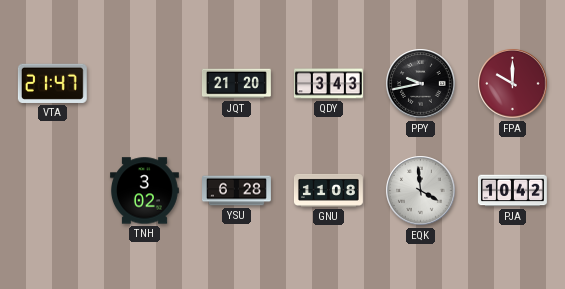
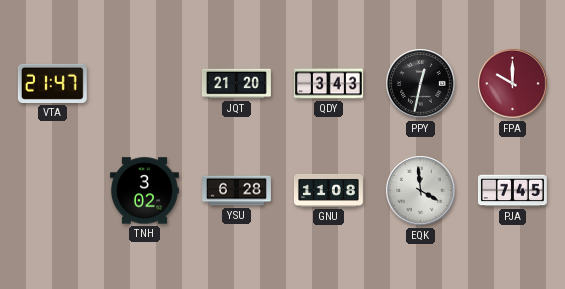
PPY: 9:43 -> 12:32 (421, 84)
PJA: 10:42 -> 7:45 (512, 191)
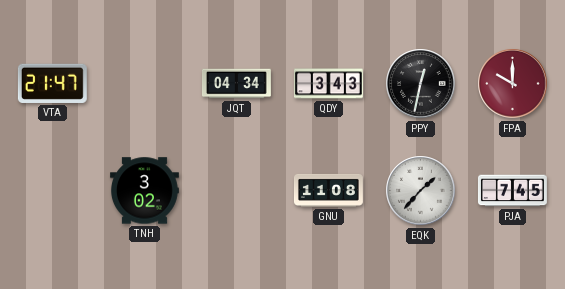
JQT: 21:20 -> 04:34 (236, 84)
YSU: 6:28 -> none (237, 191)
EQK: 3:59 -> 1:37 (421, 191)
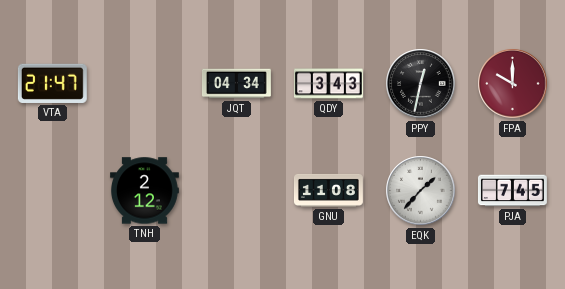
TNH: 3:02 -> 2:12 (144, 191)
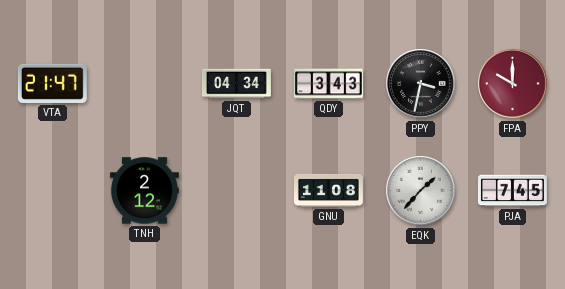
PPY: 12:32 -> 3:32 (421, 84)
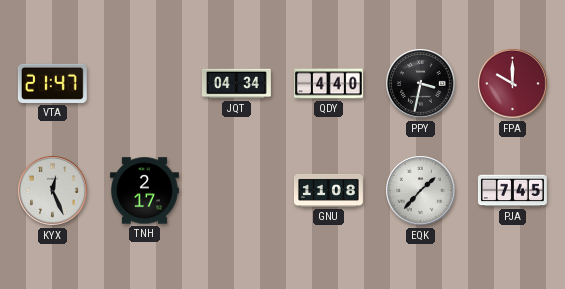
QDY: 3:43 -> 4:40 (328, 84)
KYX: none -> 12:26 (53, 191)
TNH: 2:12 -> 2:17 (144, 191)
